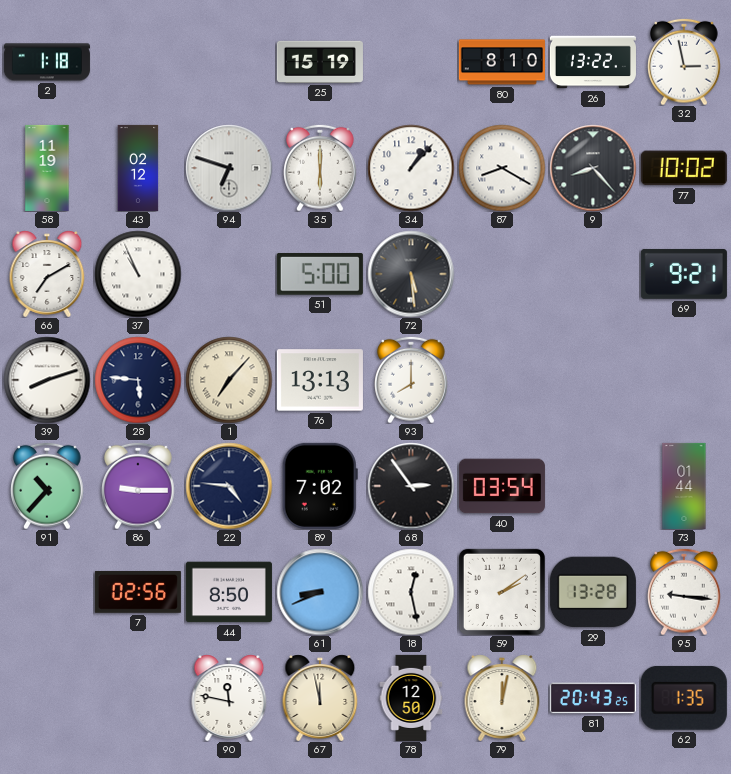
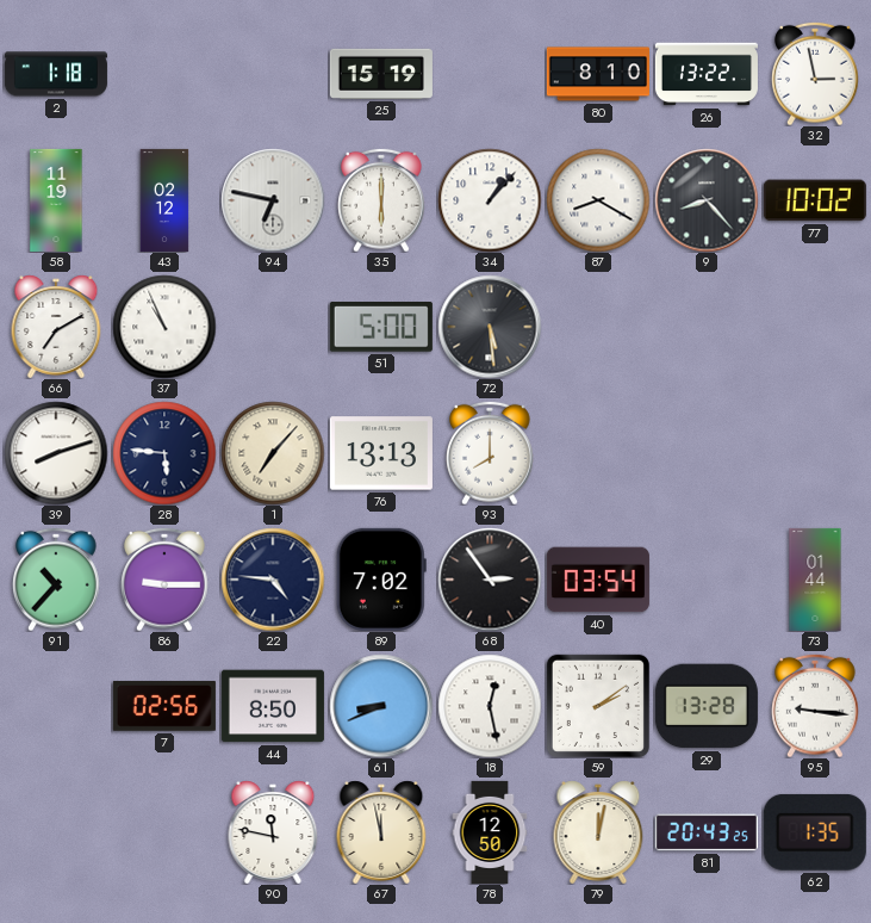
94: 6:48 -> 6:47 (273, 200)
69: 9:21 -> none (684, 274)
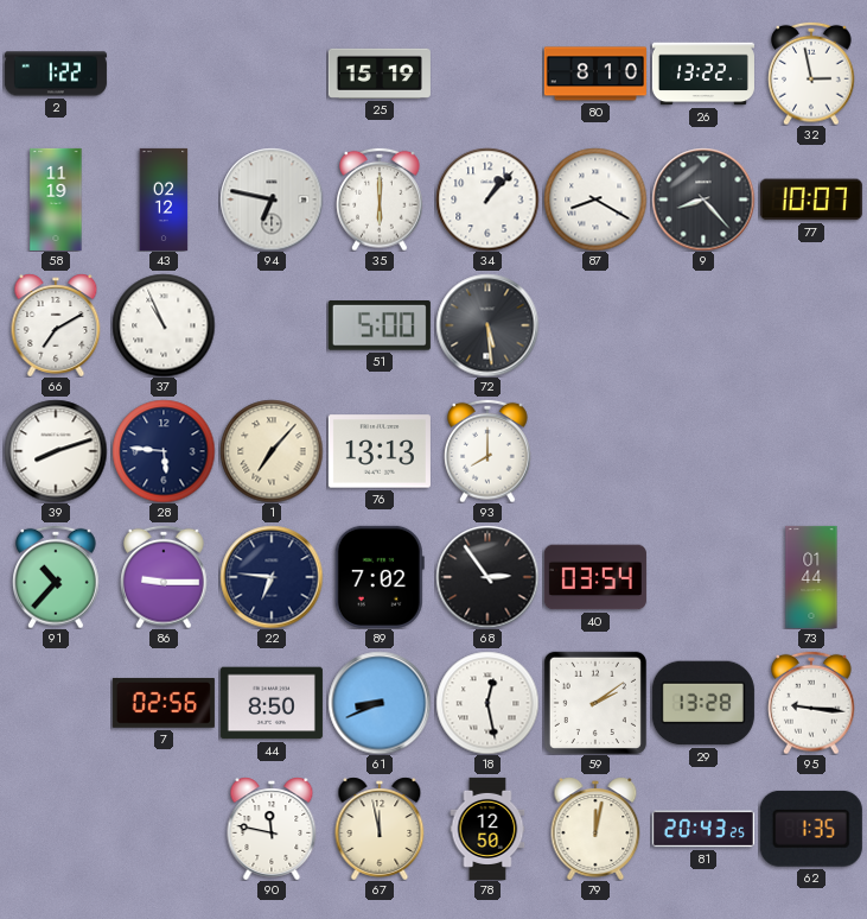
2: 1:18 -> 1:22 (56, 74)
77: 10:02 -> 10:07 (811, 199)
22: 4:46 -> 6:46 (272, 577)
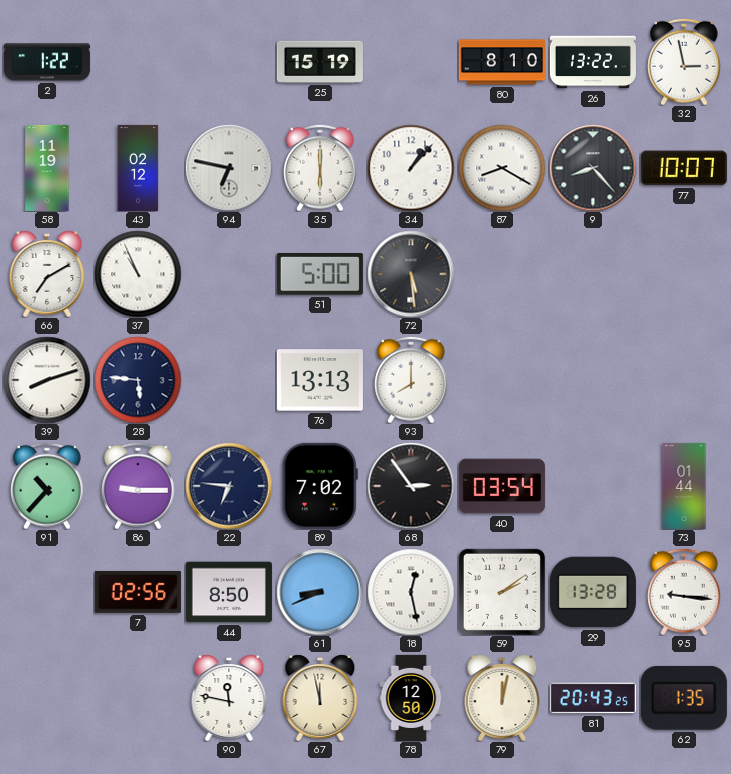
1: 7:07 -> none (272, 451)
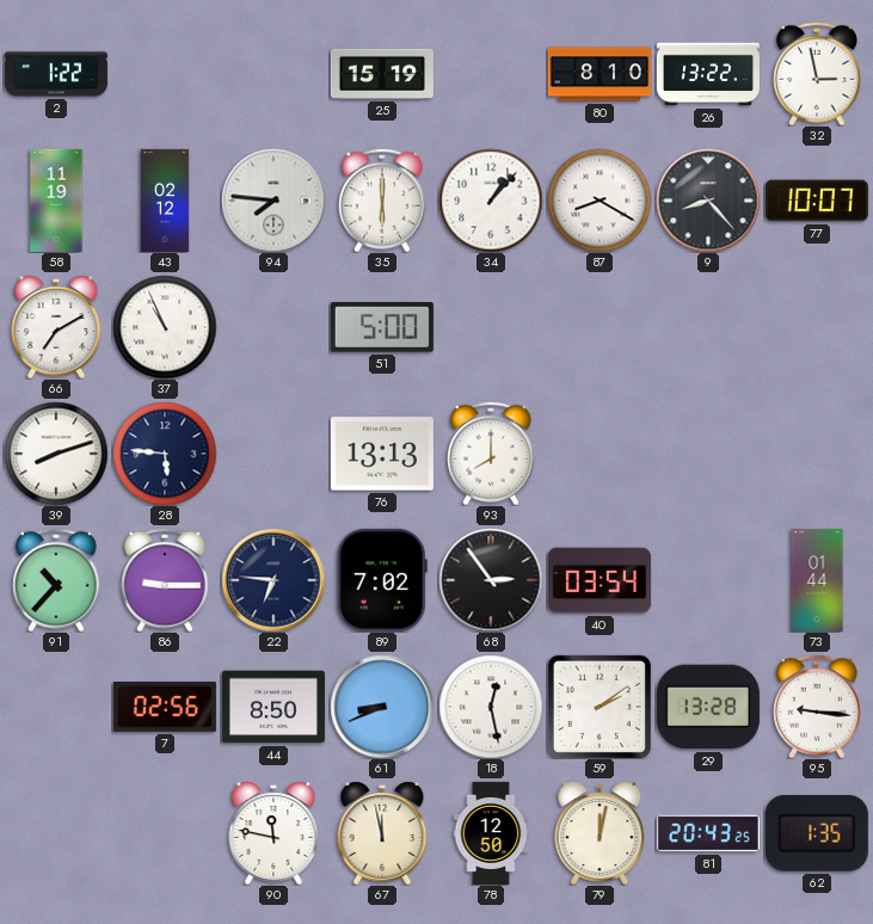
94: 6:47 -> 7:46 (273, 201)
72: 5:29 -> none (411, 274)
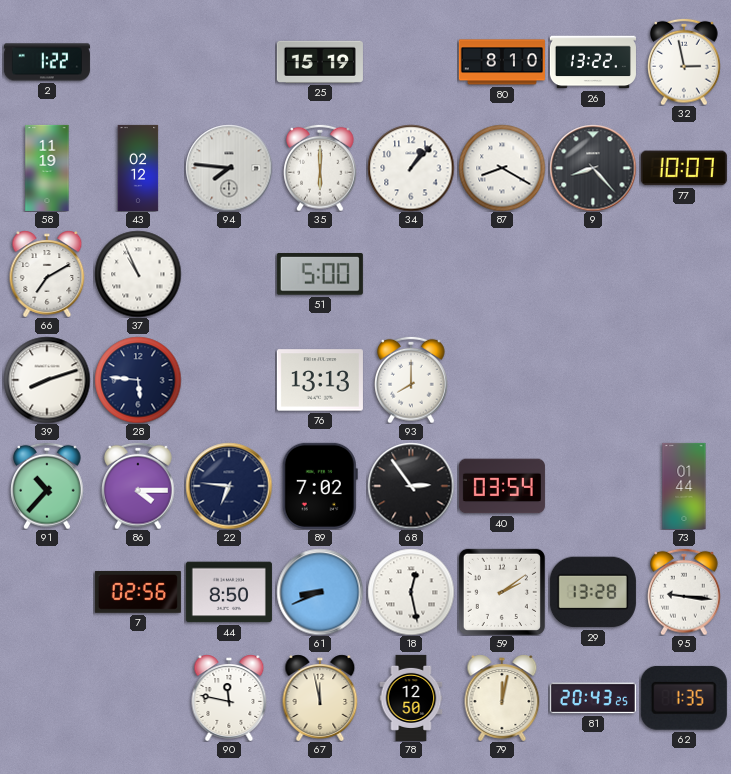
86: 9:15 -> 4:15 (138, 486)
